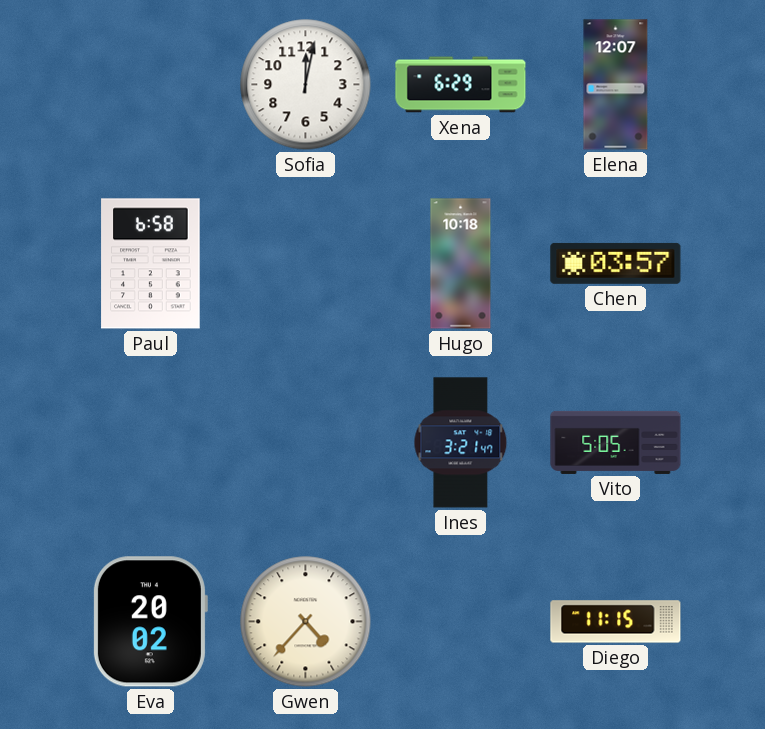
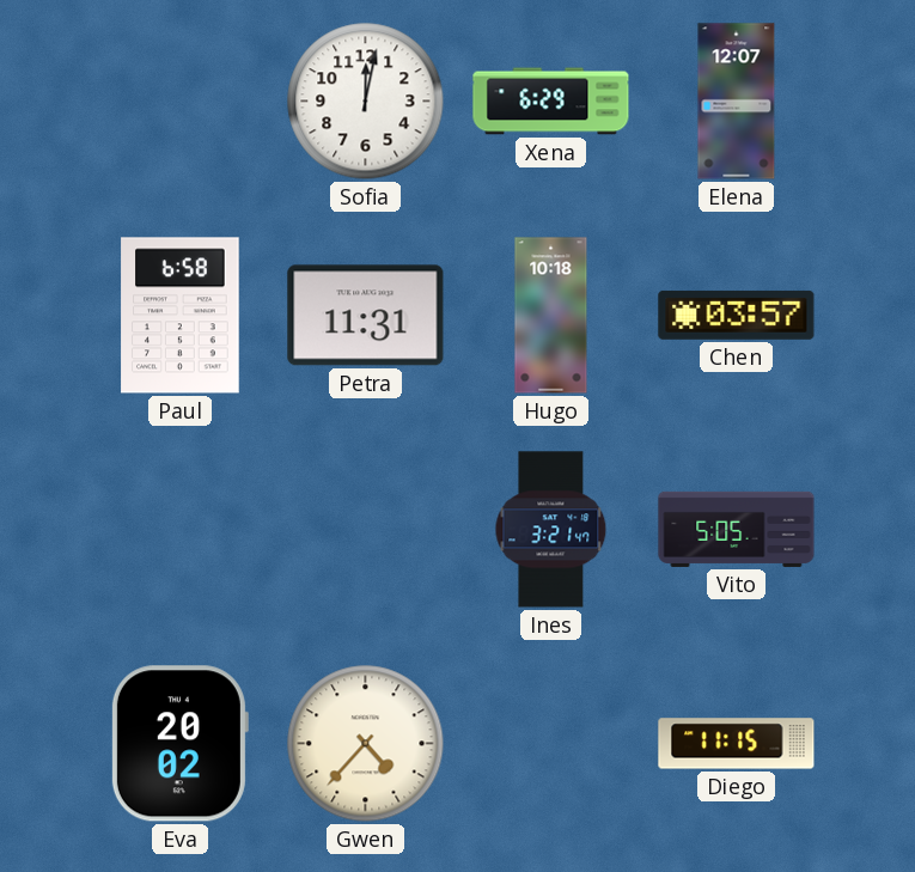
Petra: none -> 11:31 (366, 316)
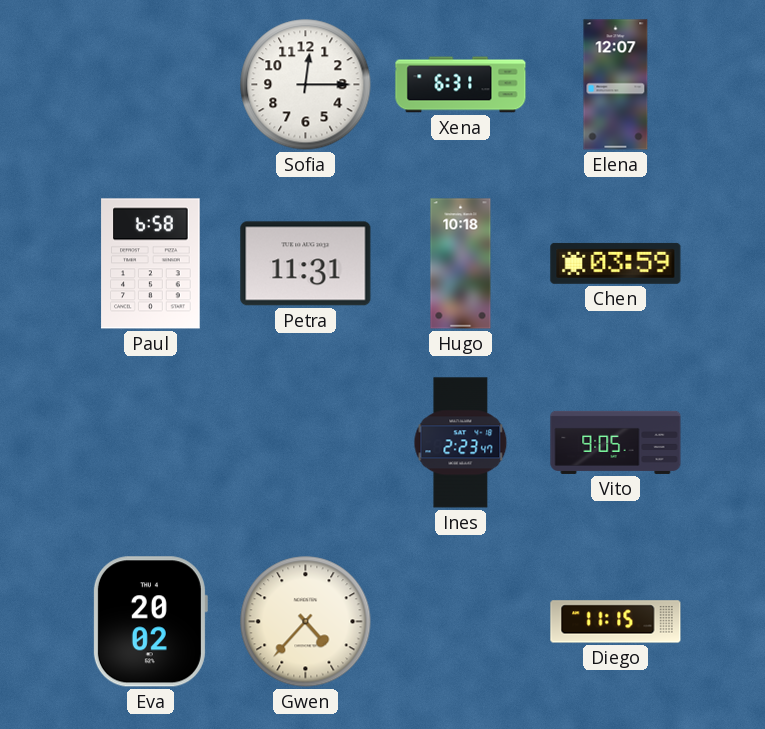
Sofia: 12:02 -> 12:15 (306, 85)
Xena: 6:29 -> 6:31 (461, 85)
Chen: 03:57 -> 03:59 (616, 263)
Ines: 3:21 -> 2:23 (461, 443)
Vito: 5:05 -> 9:05 (616, 442)
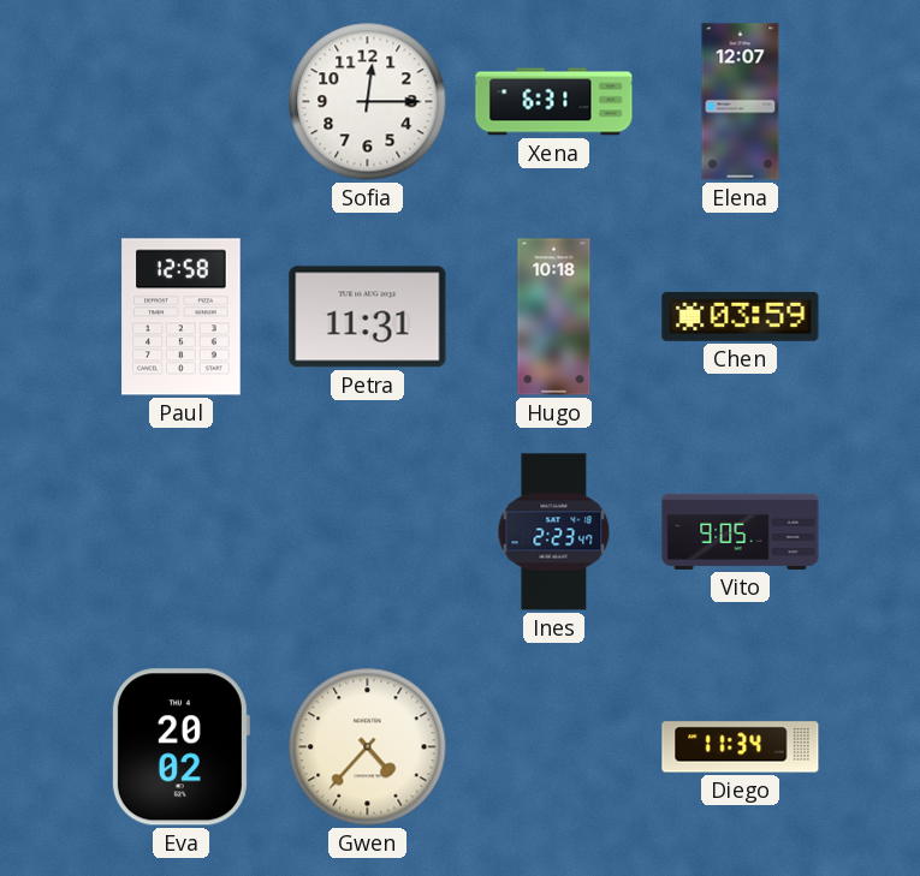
Paul: 6:58 -> 12:58 (182, 317)
Diego: 11:15 -> 11:34 (741, 747)
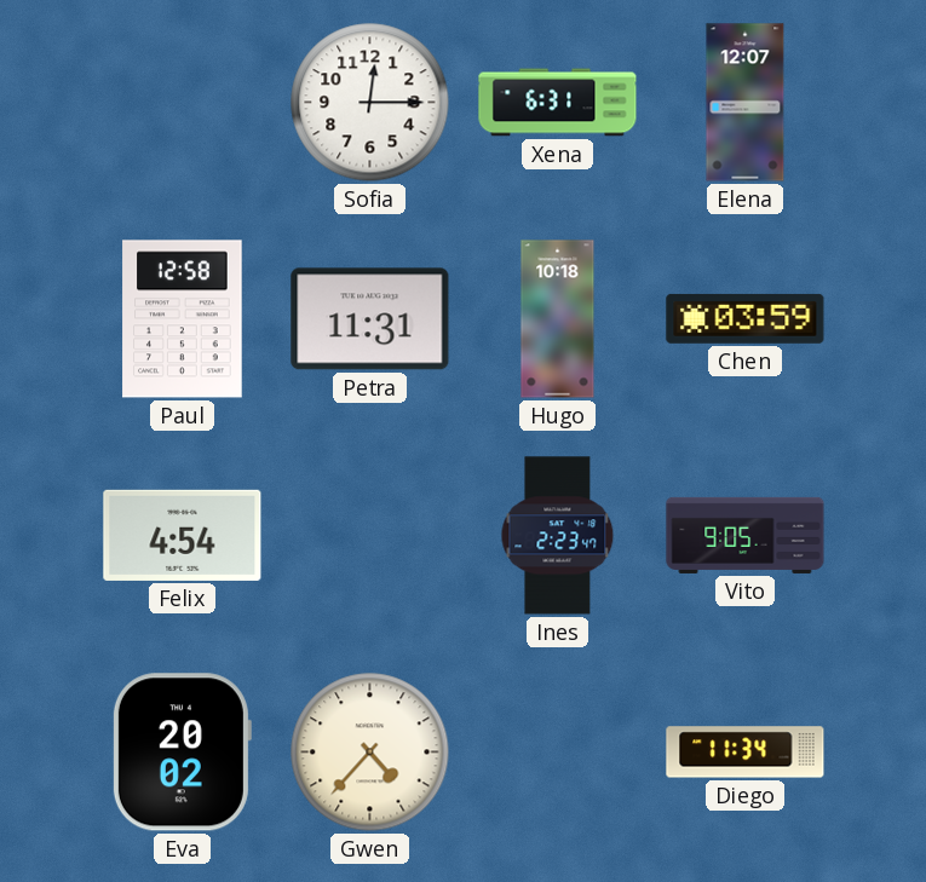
Felix: none -> 4:54 (183, 535)
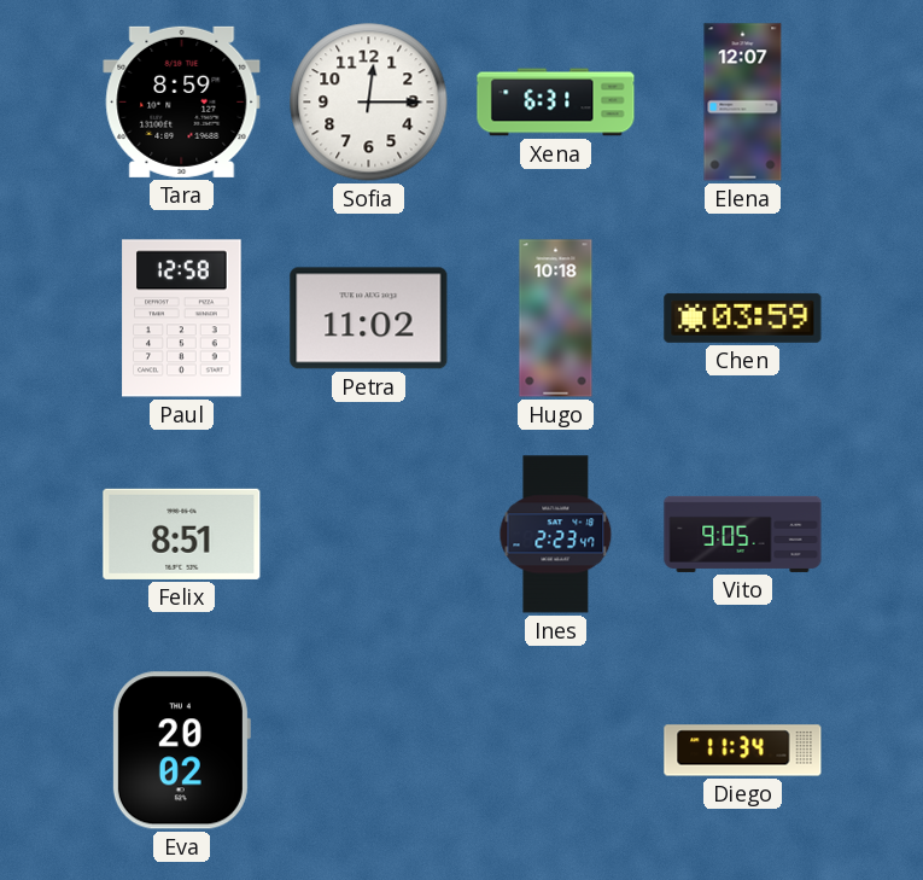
Tara: none -> 8:59 (182, 101)
Petra: 11:31 -> 11:02 (369, 319)
Felix: 4:54 -> 8:51 (182, 534)
Gwen: 4:37 -> none (370, 753)
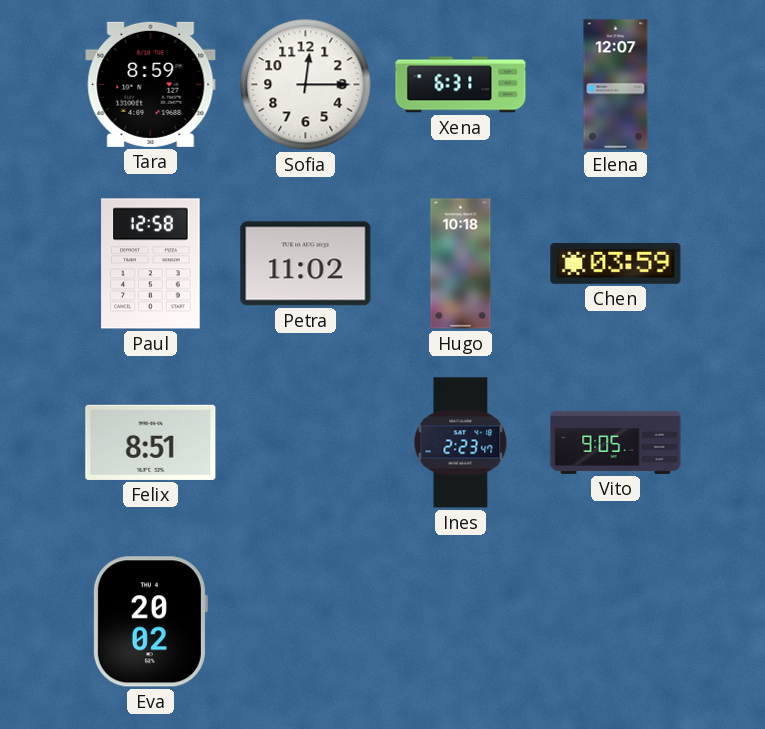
Diego: 11:34 -> none (743, 751)
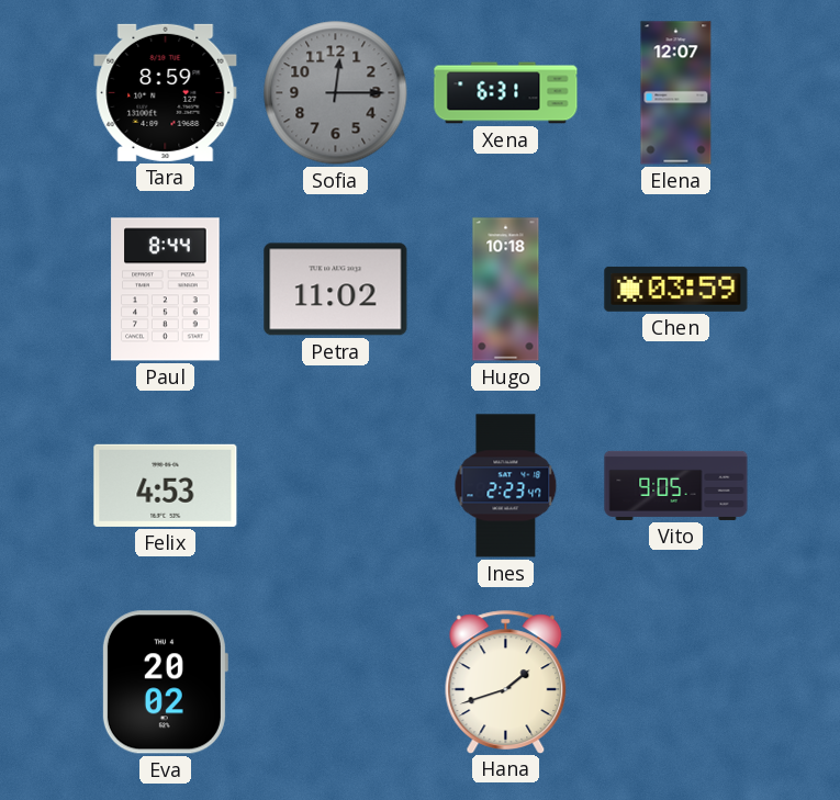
Sofia dial: white -> grey (336, 93)
Paul: 12:58 -> 8:44 (166, 290)
Felix: 8:51 -> 4:53 (166, 485)
Hana: none -> 1:42 (506, 681)
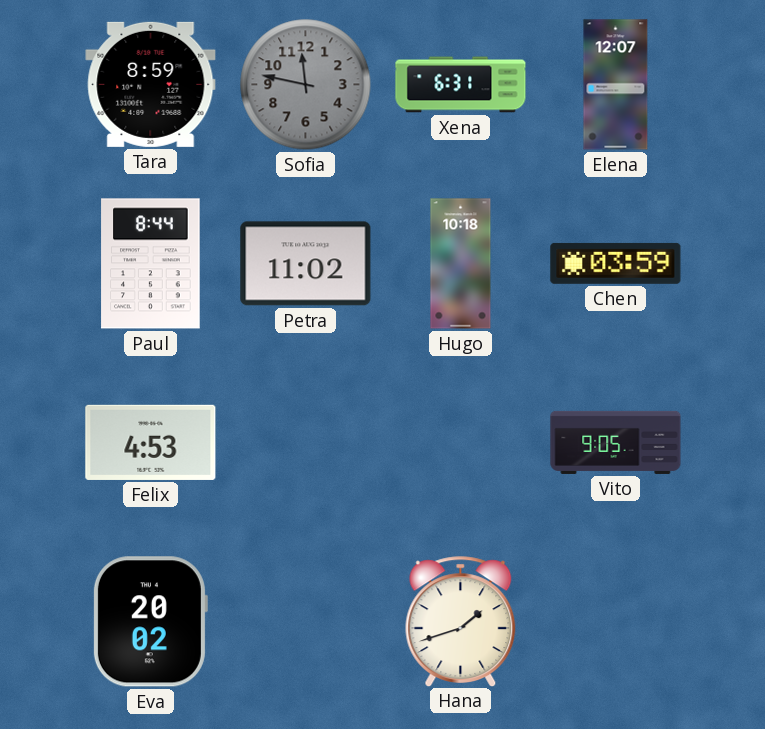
Sofia: 12:15 -> 11:47 (306, 85)
Ines: 2:23 -> none (506, 486)
